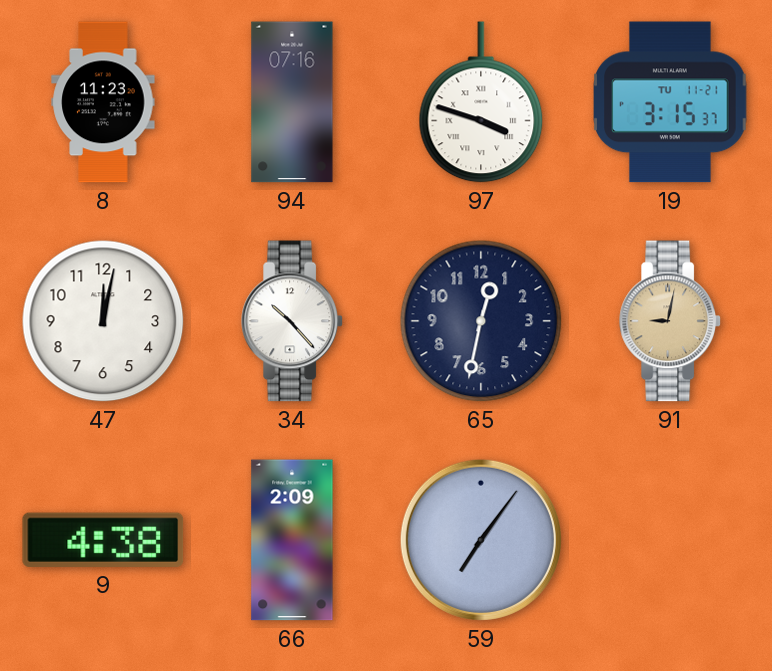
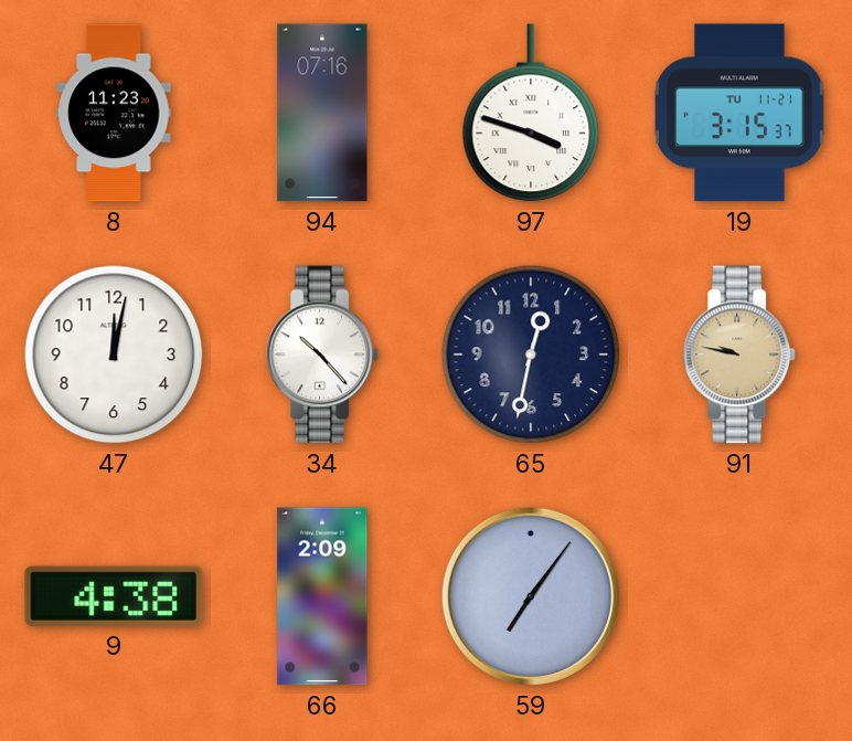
91: 9:02 -> 9:47 (739, 354)
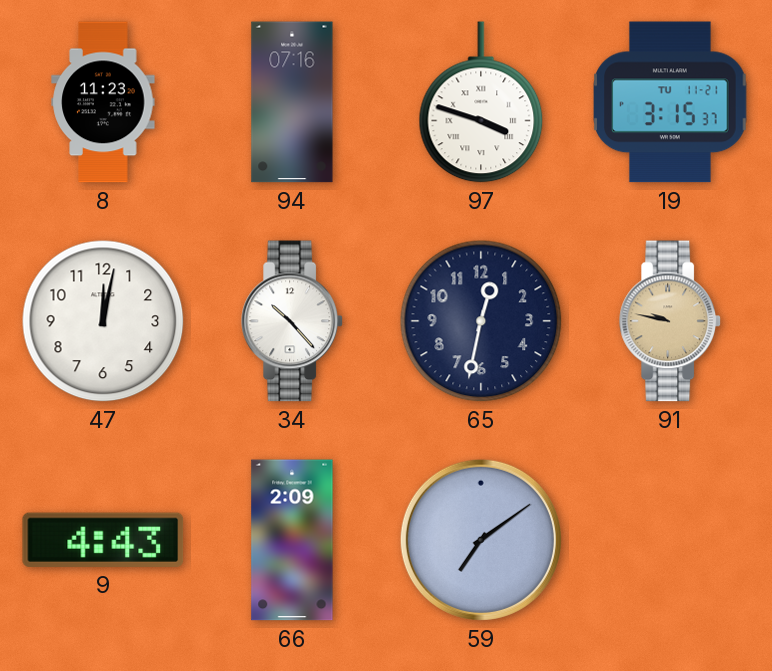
9: 4:38 -> 4:43 (103, 540)
59: 7:06 -> 7:09 (481, 540)
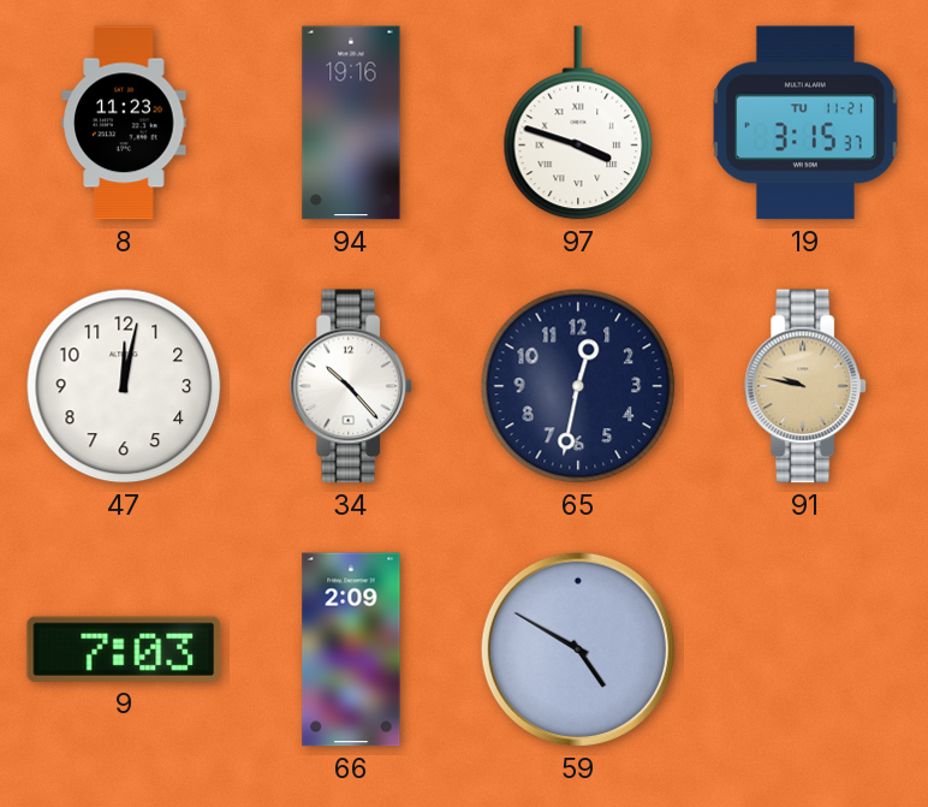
94: 07:16 -> 19:16 (351, 123)
9: 4:43 -> 7:03 (124, 649)
59: 7:09 -> 4:50 (578, 649)
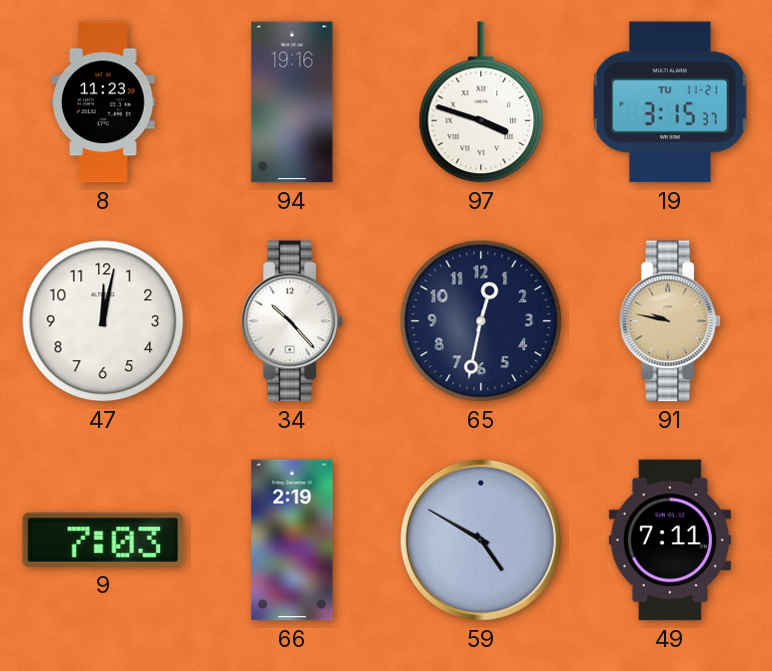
66: 2:09 -> 2:19 (292, 540)
49: none -> 7:11 (670, 540)
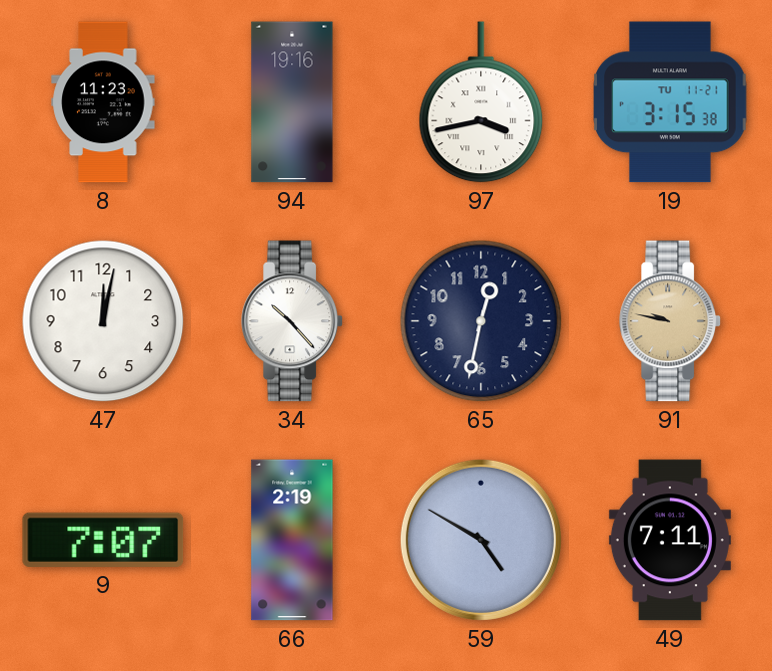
97: 3:48 -> 3:43 (481, 102)
19: 3:15:37 -> 3:15:38 (671, 102)
9: 7:03 -> 7:07 (103, 540)
